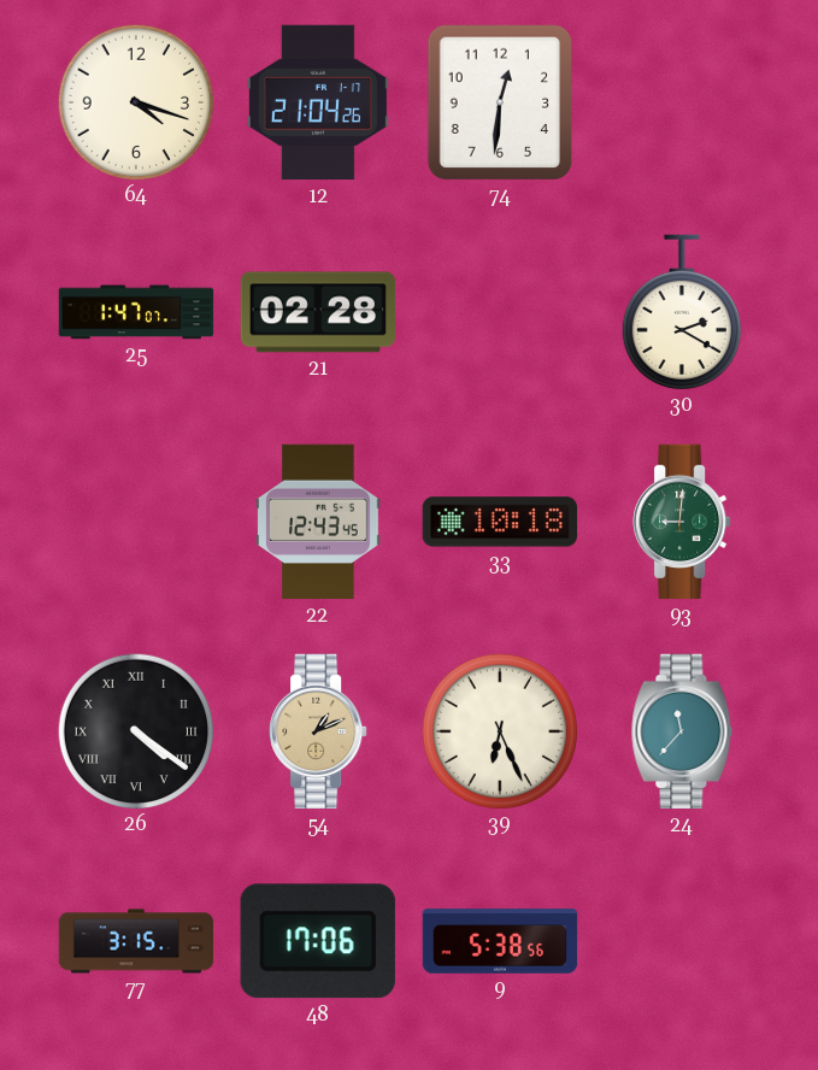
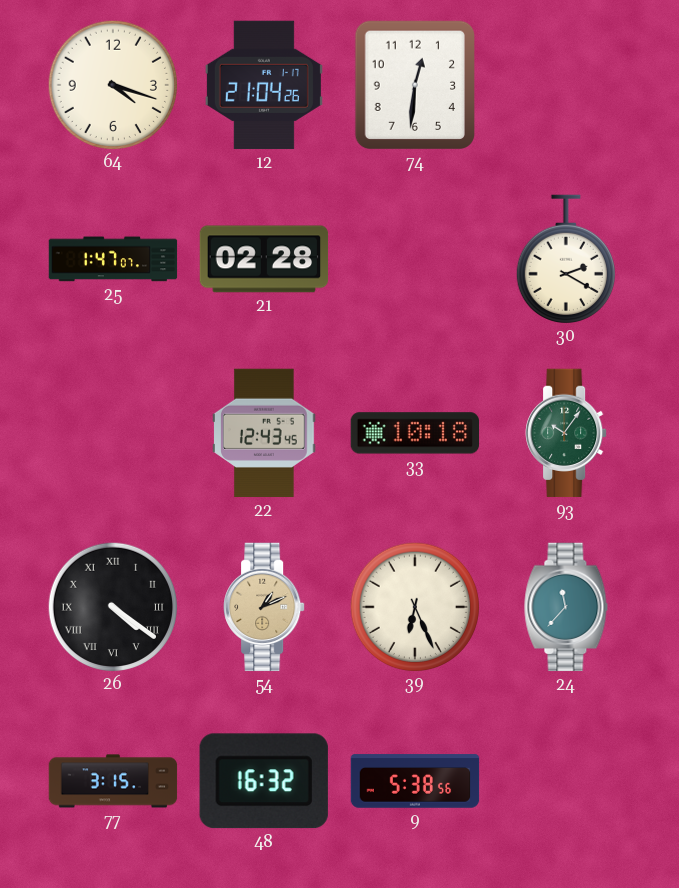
93: 9:01 -> 10:06 (566, 433)
48: 17:06 -> 16:32 (264, 781)
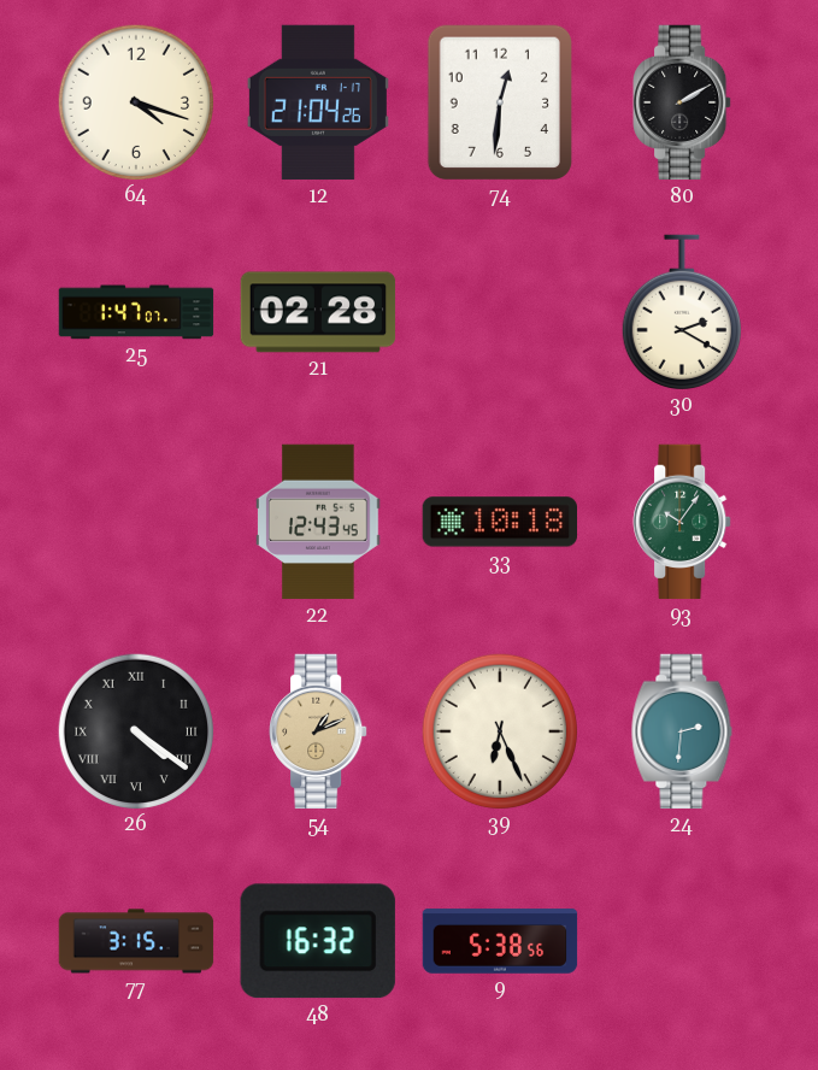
80: none -> 2:10 (682, 102)
24: 11:37 -> 2:31 (682, 731)
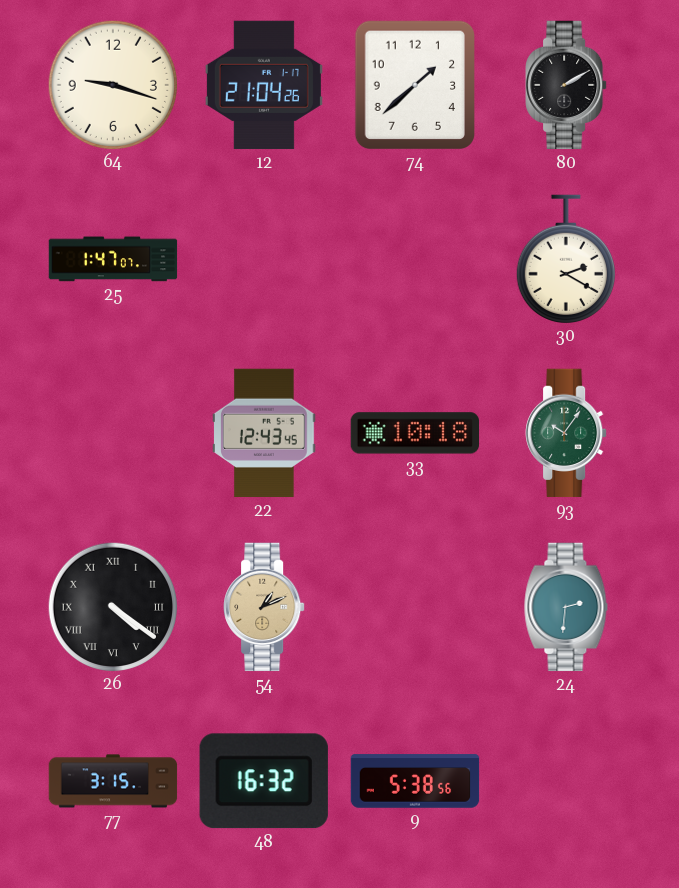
64: 4:18 -> 9:18 (112, 84)
74: 12:31 -> 1:38 (414, 85)
21: 02:28 -> none (318, 312)
39: 6:26 -> none (499, 730)
